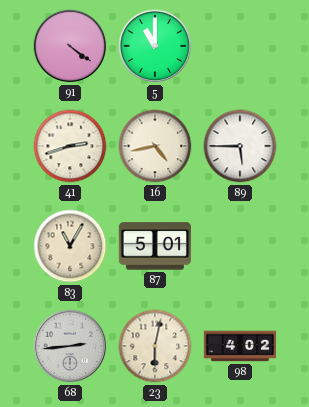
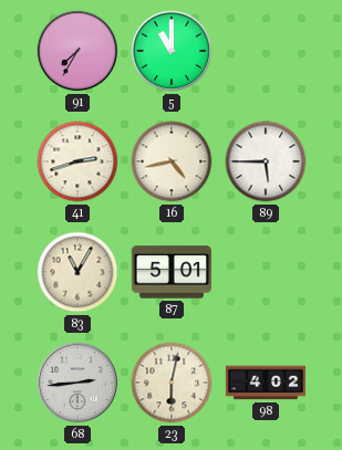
91: 4:21 -> 7:35 (77, 51)
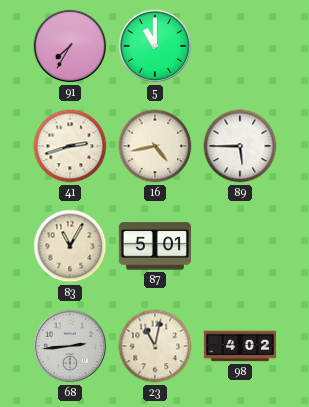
23: 6:02 -> 11:02 (155, 346)
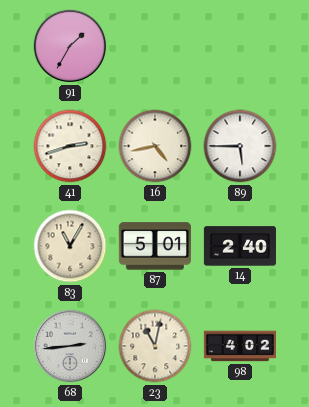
91: 7:35 -> 1:35 (70, 46)
5: 11:00 -> none (155, 46)
14: none -> 2:40 (240, 246)
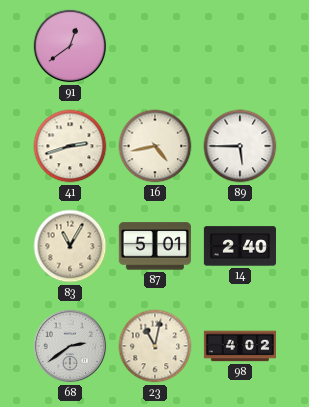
91: 1:35 -> 12:39 (70, 46)
68: 2:44 -> 2:39 (70, 346)
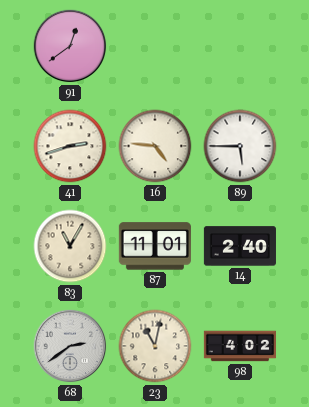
16: 4:43 -> 4:46 (155, 146)
87: 5:01 -> 11:01 (155, 246)
